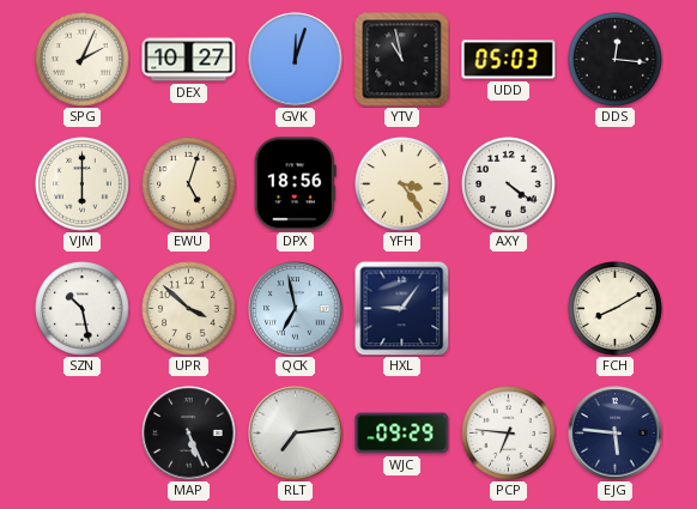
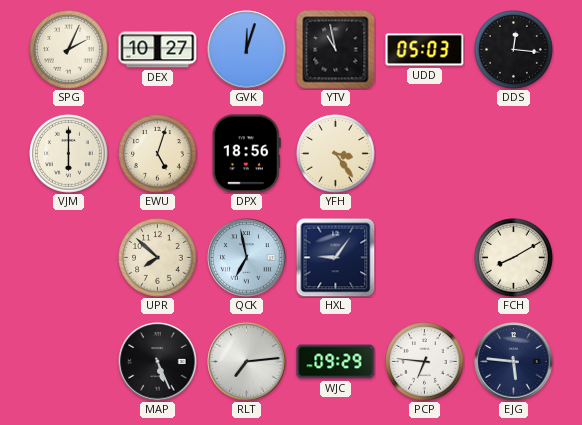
AXY: 4:21 -> none (509, 184)
SZN: 10:28 -> none (83, 309)
UPR: 3:52 -> 7:52 (158, 258)
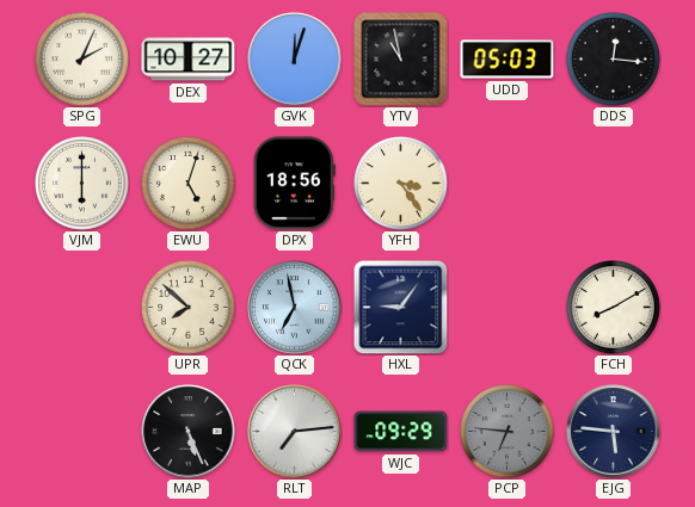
PCP dial: white -> grey (508, 432)
